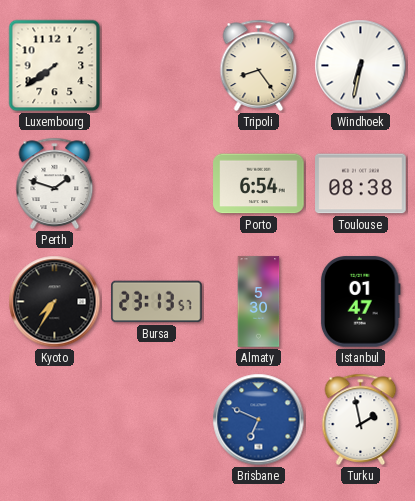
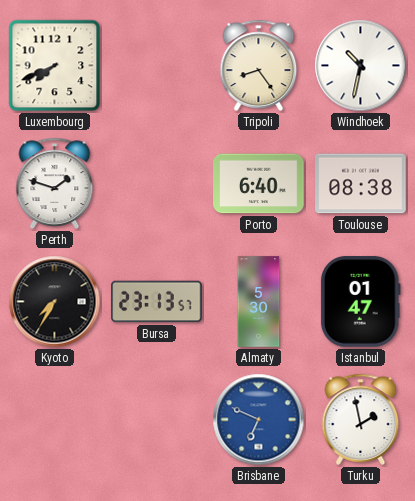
Luxembourg: 7:39 -> 7:41 (55, 66)
Windhoek: 6:32 -> 10:32 (361, 66)
Porto: 6:54 -> 6:40 (259, 184)
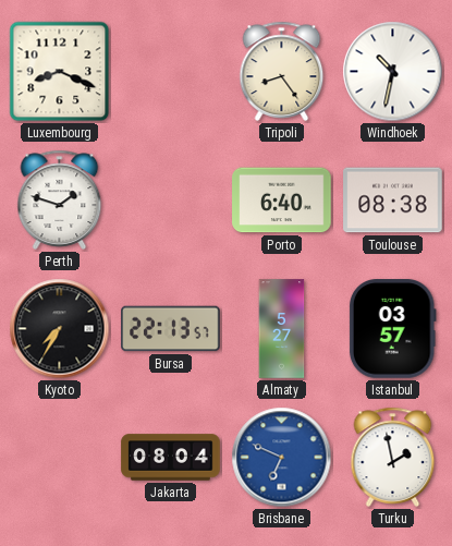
Luxembourg: 7:41 -> 8:19 (60, 72)
Bursa: 23:13 -> 22:13 (171, 329)
Almaty: 5:30 -> 5:27 (282, 329)
Istanbul: 01:47 -> 03:57 (392, 329)
Jakarta: none -> 08:04 (171, 458)
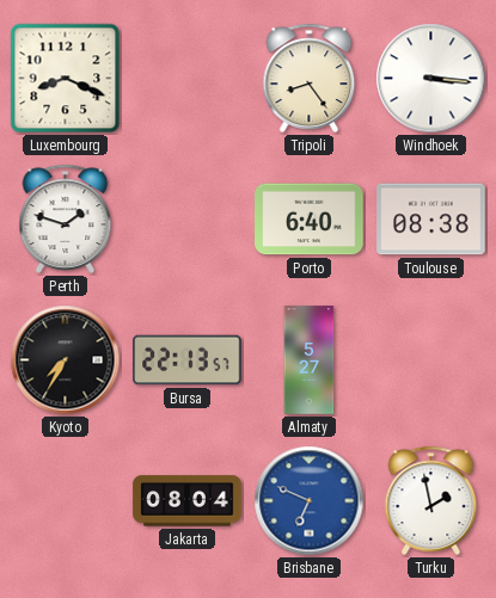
Windhoek: 10:32 -> 3:16 (431, 79)
Istanbul: 03:57 -> none (392, 329)
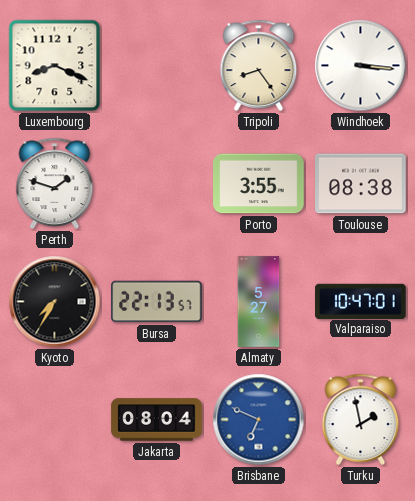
Porto: 6:40 -> 3:55 (259, 184)
Valparaiso: none -> 10:47 (361, 301)
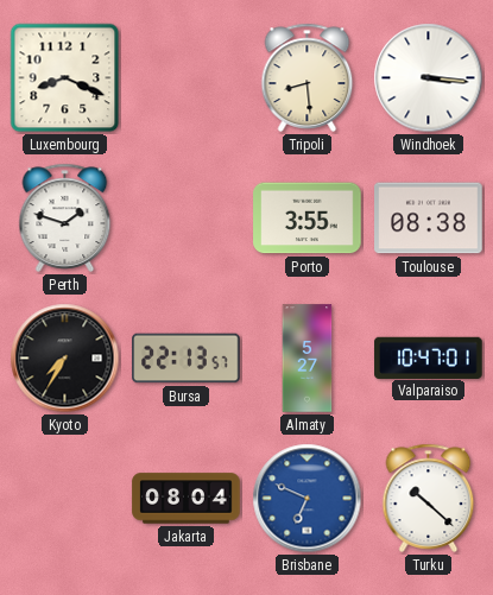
Tripoli: 8:24 -> 8:29 (308, 77)
Turku: 1:58 -> 10:22 (429, 498)
